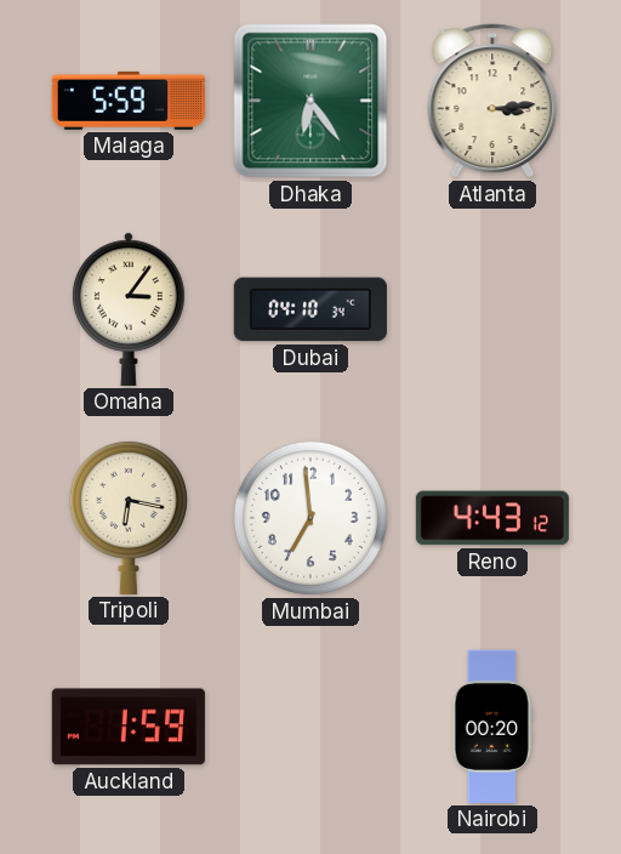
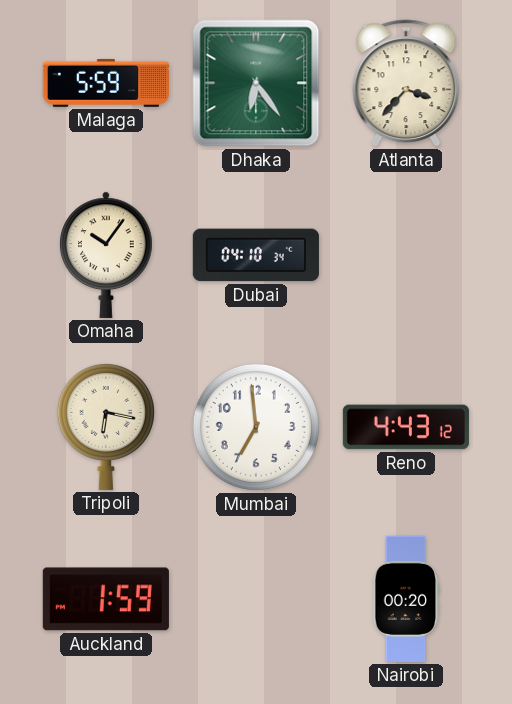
Atlanta: 3:14 -> 3:37 (406, 83)
Omaha: 3:06 -> 10:06 (107, 255)
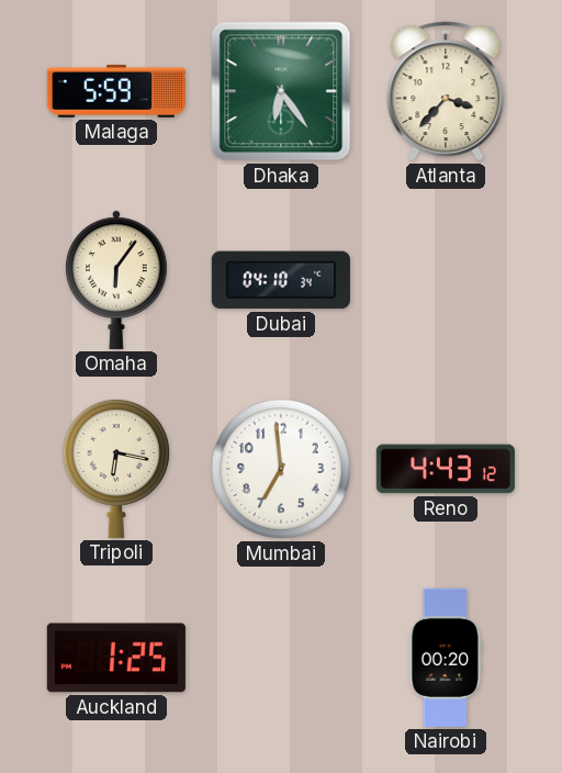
Omaha: 10:06 -> 6:06 (117, 280)
Auckland: 1:59 -> 1:25 (116, 658)
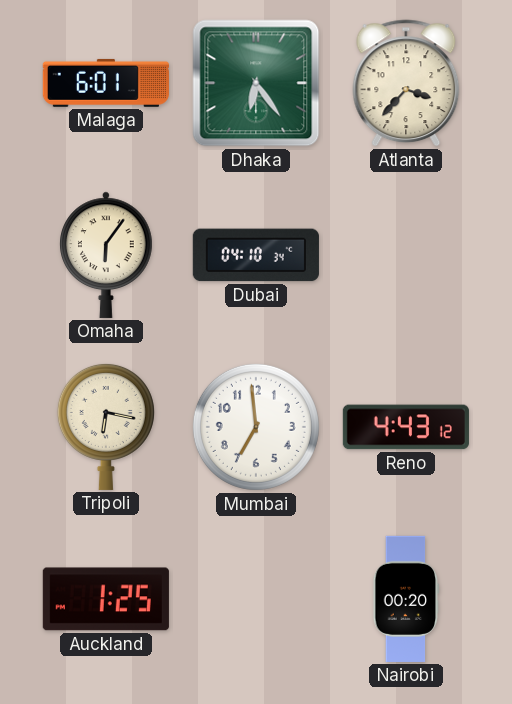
Malaga: 5:59 -> 6:01 (106, 83)
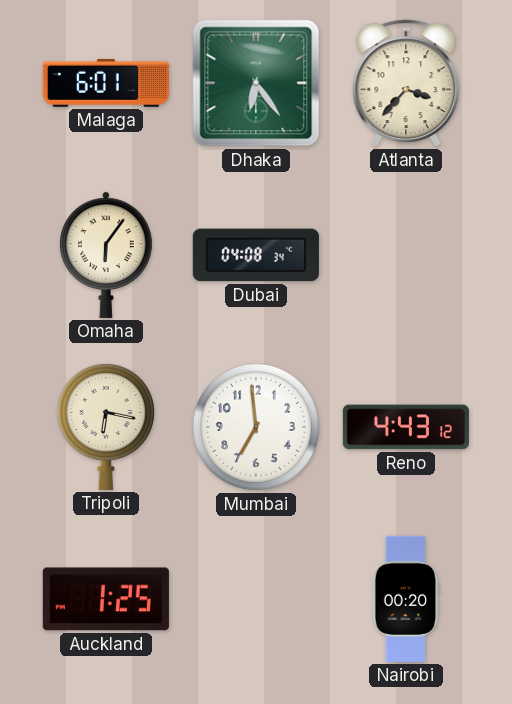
Dubai: 04:10 -> 04:08 (256, 255)
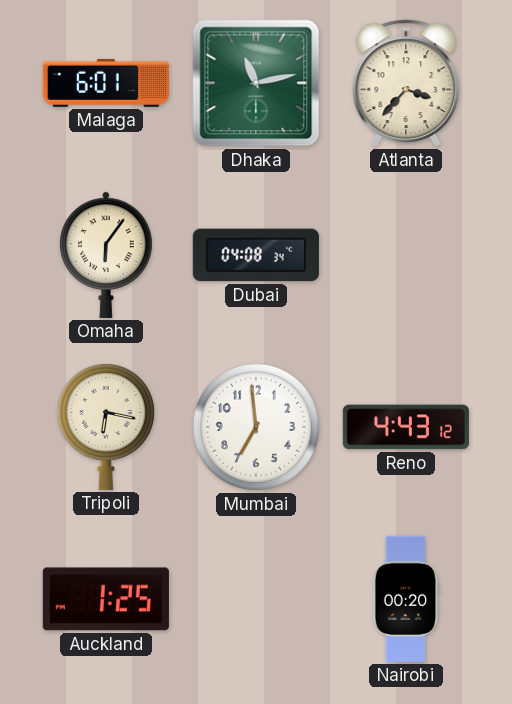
Dhaka: 6:24 -> 11:13 (256, 83)
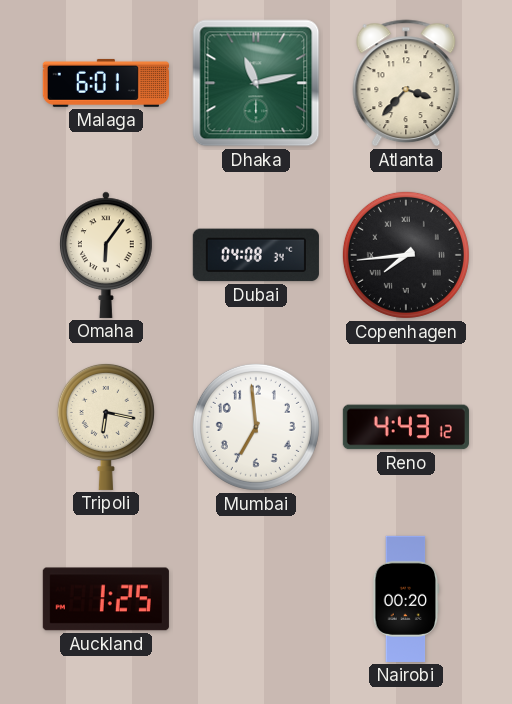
Copenhagen: none -> 7:44 (406, 255)
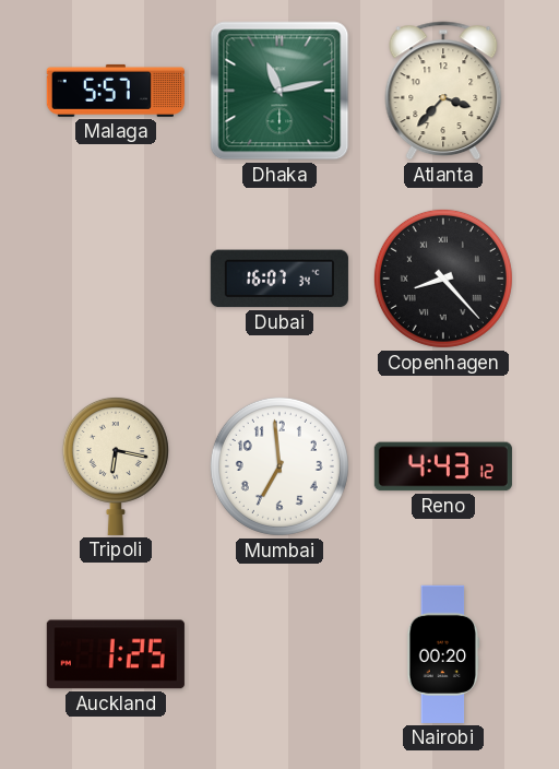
Malaga: 6:01 -> 5:57 (116, 91)
Omaha: 6:06 -> none (107, 255)
Dubai: 04:08 -> 16:07 (279, 279)
Copenhagen: 7:44 -> 8:23 (443, 279)
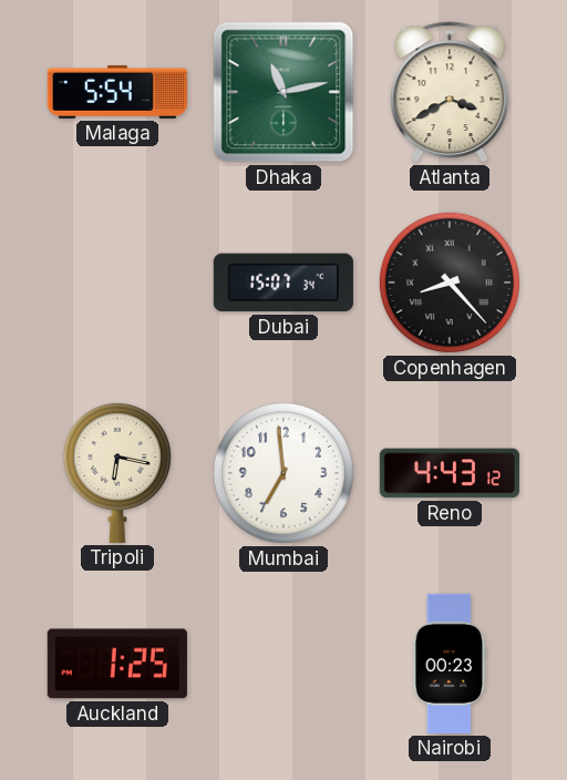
Malaga: 5:57 -> 5:54 (117, 92)
Atlanta: 3:37 -> 3:40 (450, 92)
Dubai: 16:07 -> 15:07 (283, 283)
Nairobi: 00:20 -> 00:23 (450, 664)
